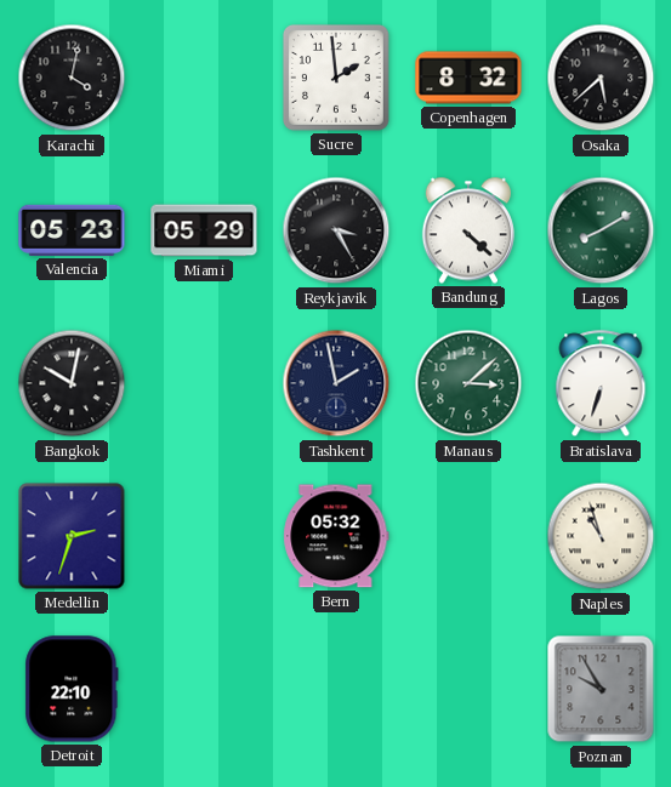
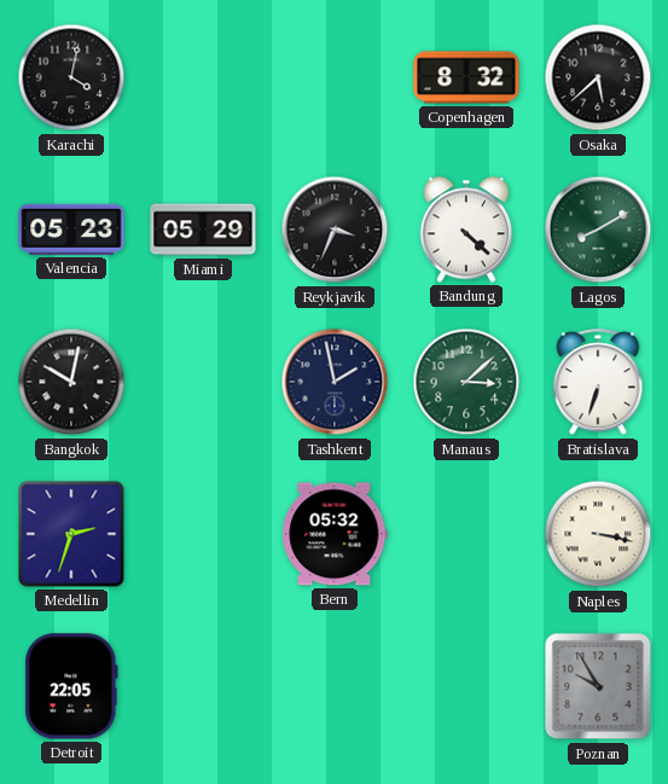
Sucre: 1:59 -> none (336, 78)
Reykjavik: 3:25 -> 3:34 (335, 230)
Naples: 10:57 -> 3:17 (598, 534)
Detroit: 22:10 -> 22:05 (71, 686)
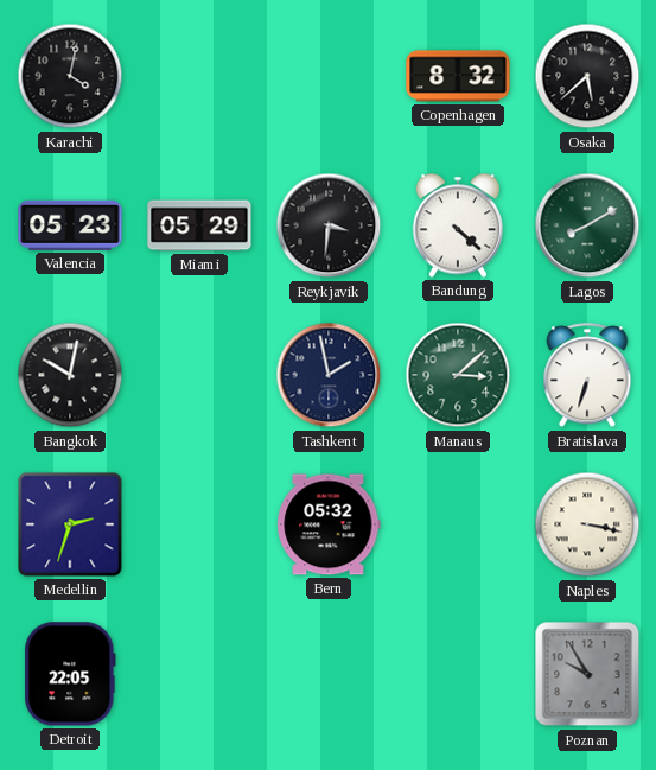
Reykjavik: 3:34 -> 3:31 (329, 225)
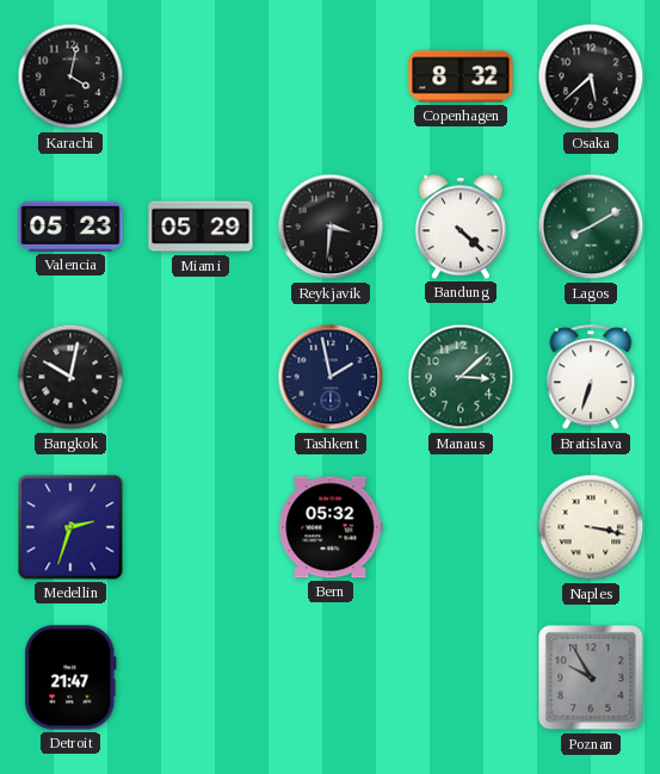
Detroit: 22:05 -> 21:47 (70, 677)
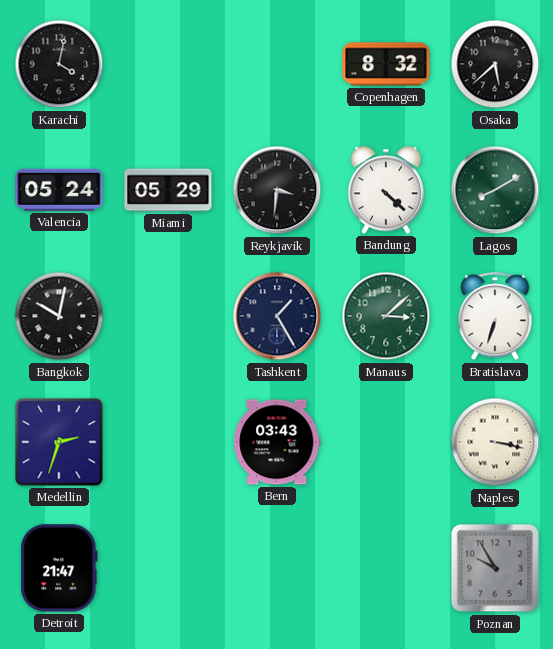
Valencia: 05:23 -> 05:24 (59, 190)
Tashkent: 1:58 -> 1:25 (277, 316)
Bern: 05:32 -> 03:43 (277, 442)
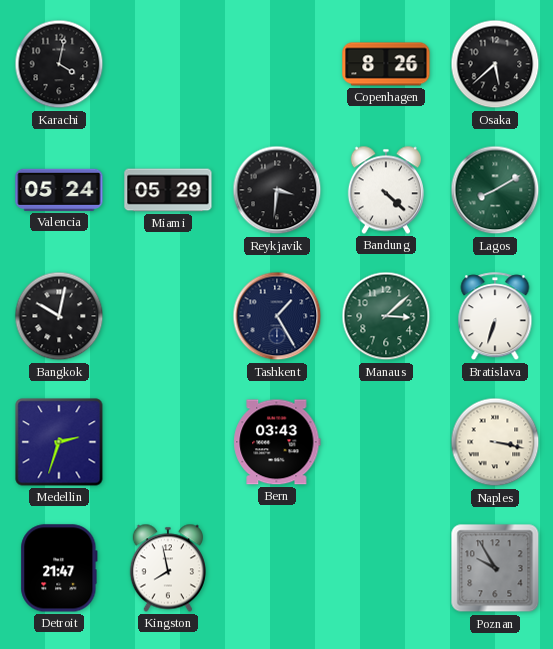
Copenhagen: 8:32 -> 8:26 (386, 64)
Kingston: none -> 7:58 (168, 568)
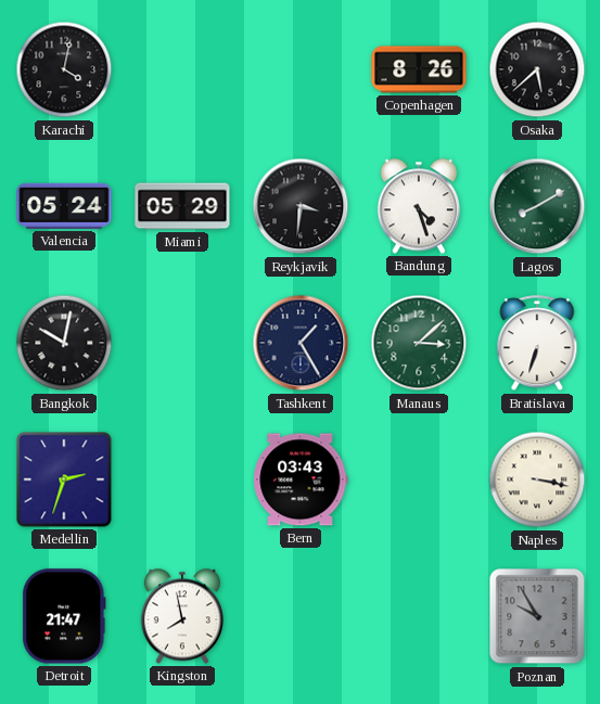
Bandung: 4:22 -> 4:27 (419, 206)
